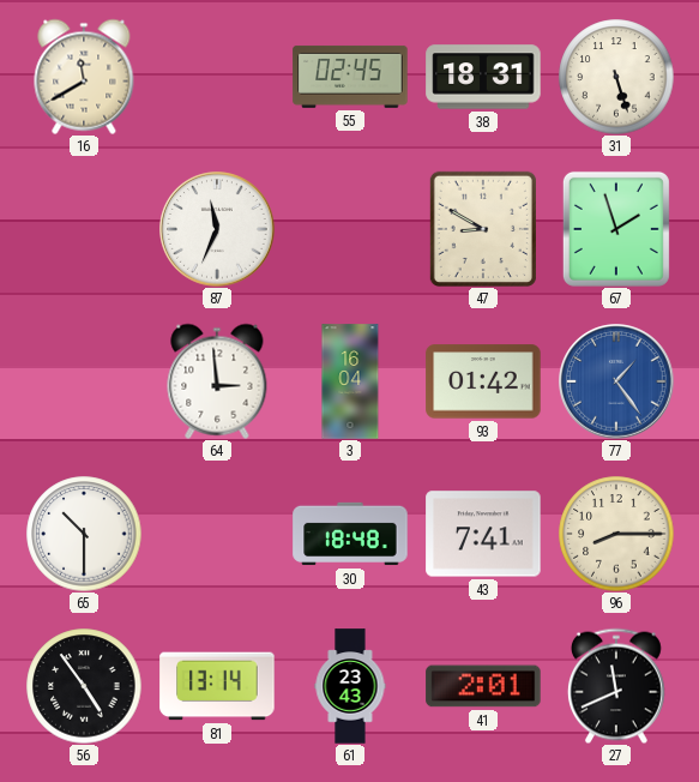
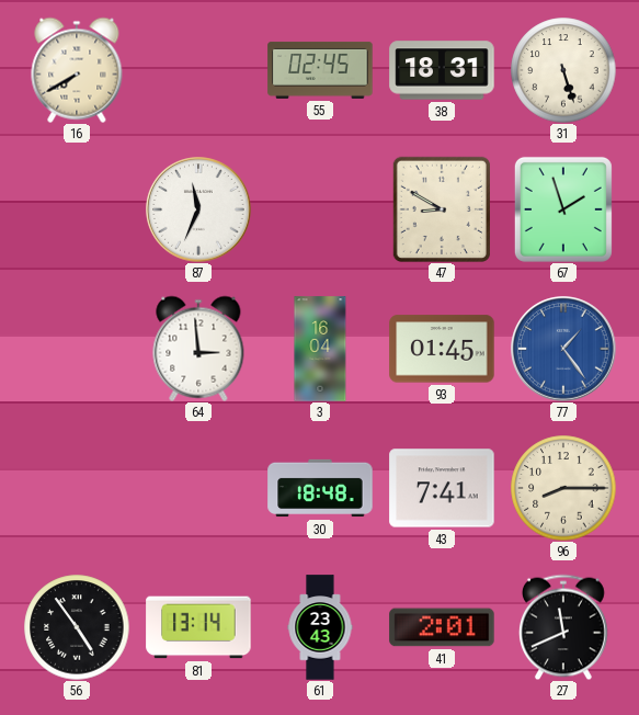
16: 11:40 -> 7:40 (77, 70)
93: 01:42 -> 01:45 (442, 349)
65: 10:30 -> none (84, 534)
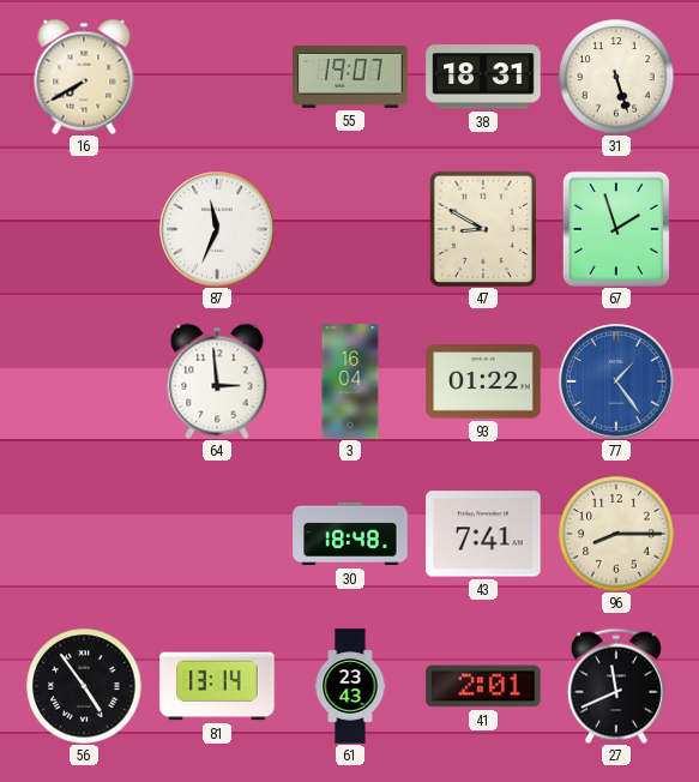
55: 02:45 -> 19:07 (350, 77)
93: 01:45 -> 01:22 (483, 381)
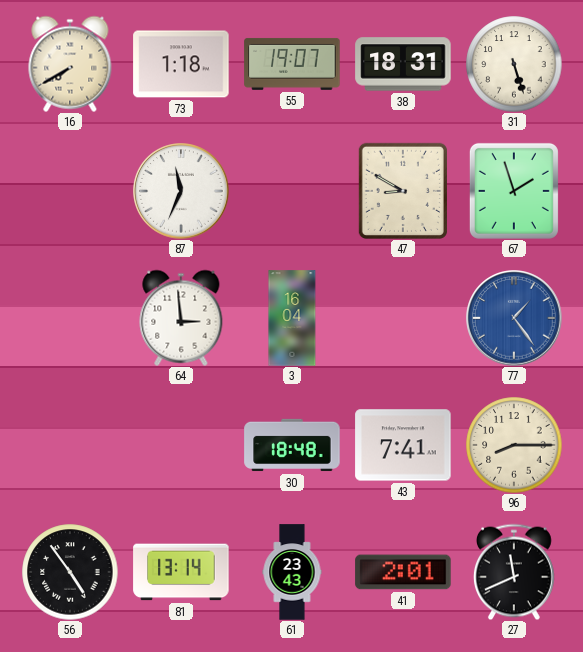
73: none -> 1:18 (181, 64)
93: 01:22 -> none (483, 381)
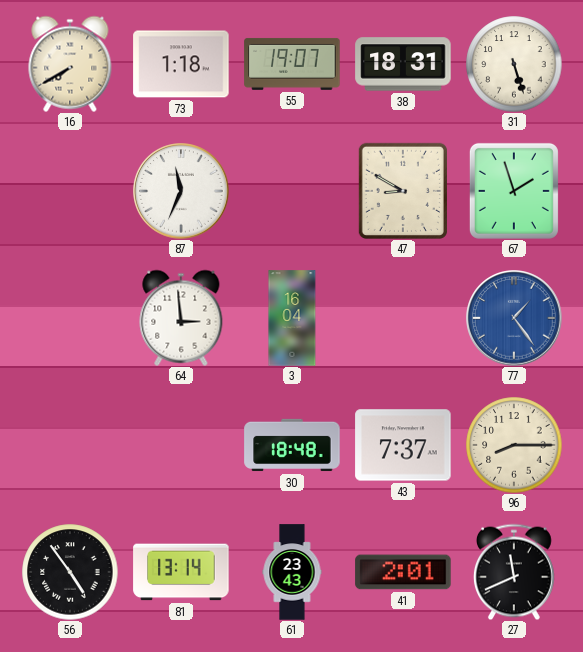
43: 7:41 -> 7:37 (403, 445)
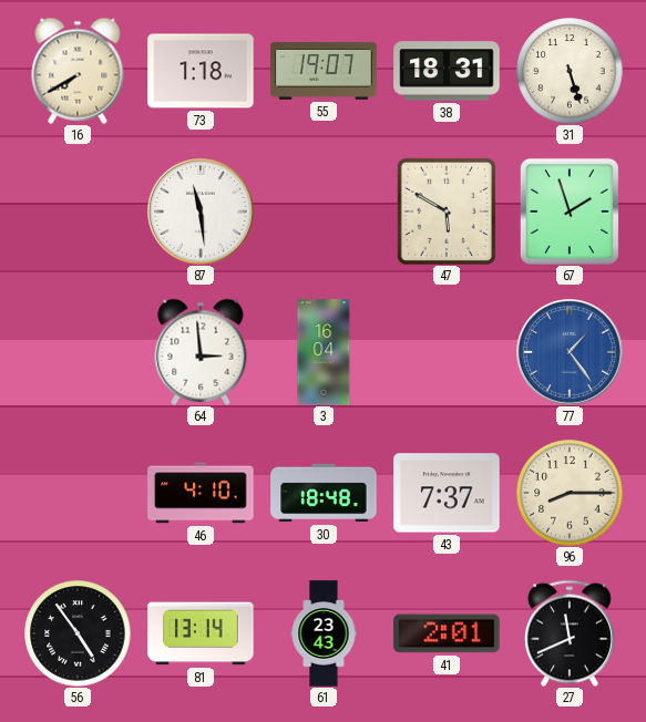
87: 11:34 -> 11:29 (201, 212)
47: 8:50 -> 5:50 (447, 212)
46: none -> 4:10 (201, 493)
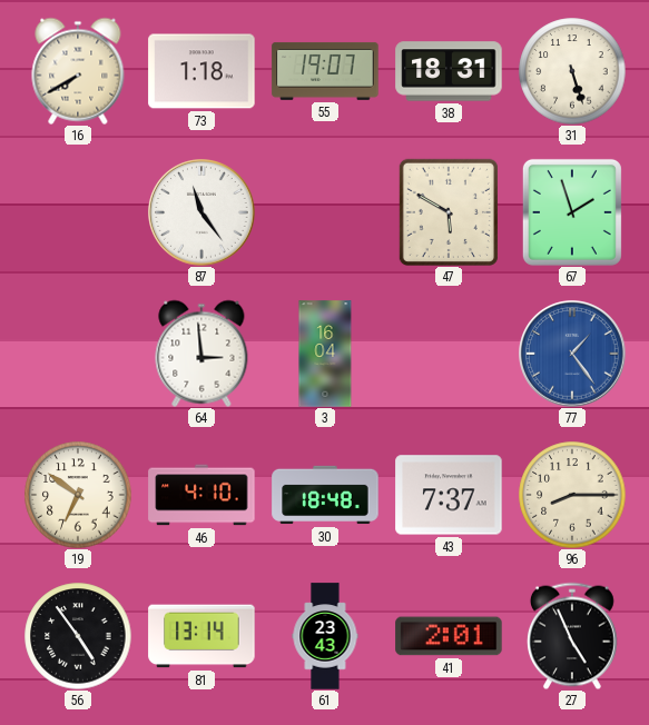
87: 11:29 -> 11:24 (201, 212)
19: none -> 6:51 (78, 495)
27: 11:41 -> 4:56 (572, 636)
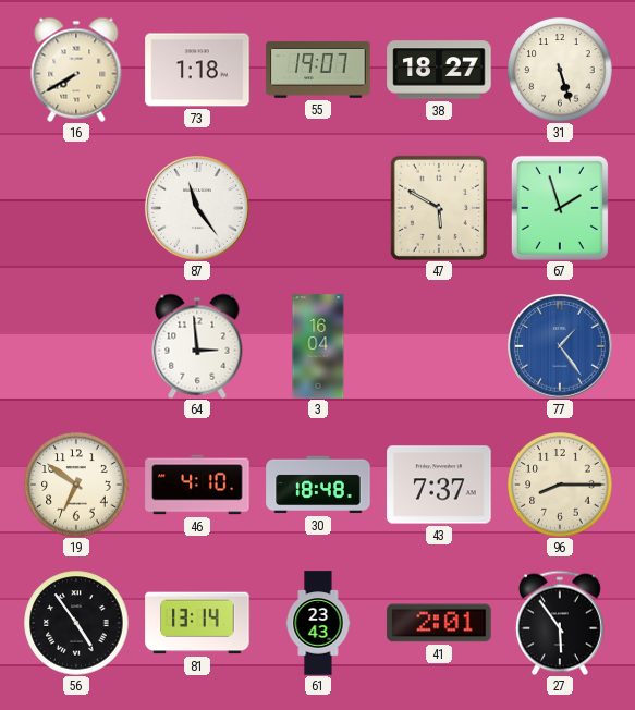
38: 18:31 -> 18:27 (439, 70)
27: 4:56 -> 5:54 (560, 623)
